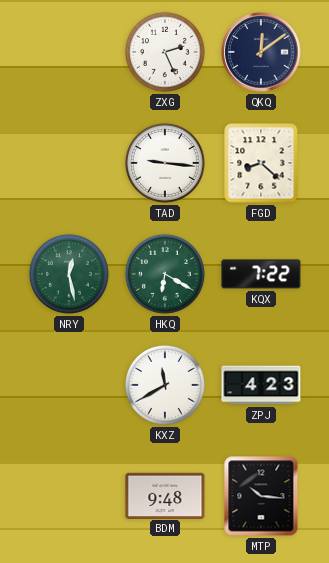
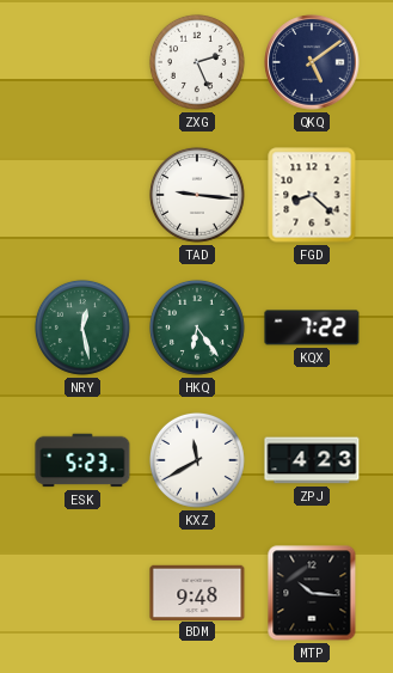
QKQ: 12:09 -> 5:09 (312, 62)
HKQ: 6:20 -> 6:24 (197, 328)
ESK: none -> 5:23 (82, 460)
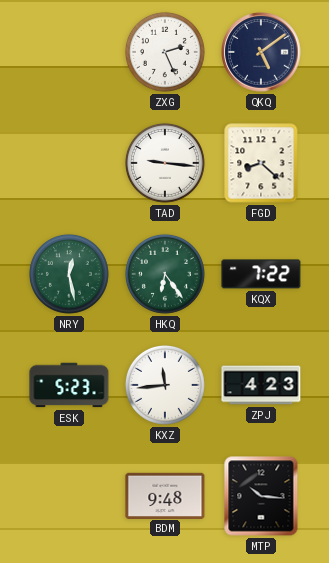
KXZ: 11:40 -> 11:44 (165, 385)
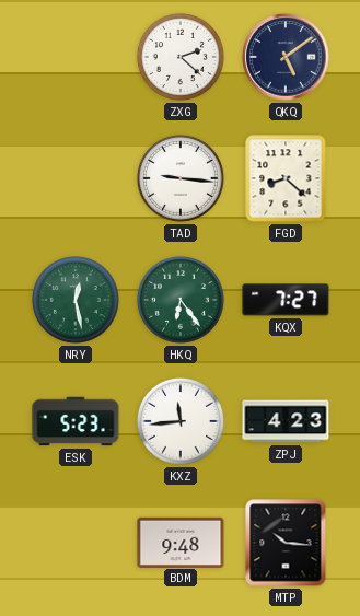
ZXG: 2:26 -> 2:22 (181, 57)
KQX: 7:22 -> 7:27 (286, 300)
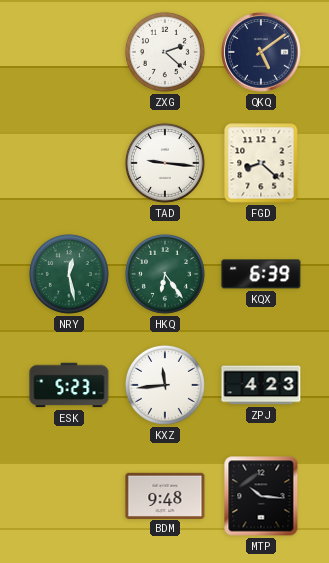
KQX: 7:27 -> 6:39 (261, 274)
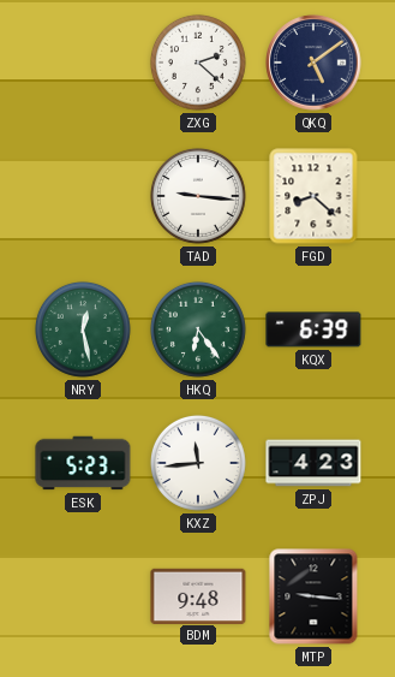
MTP: 10:16 -> 9:16 (313, 596)
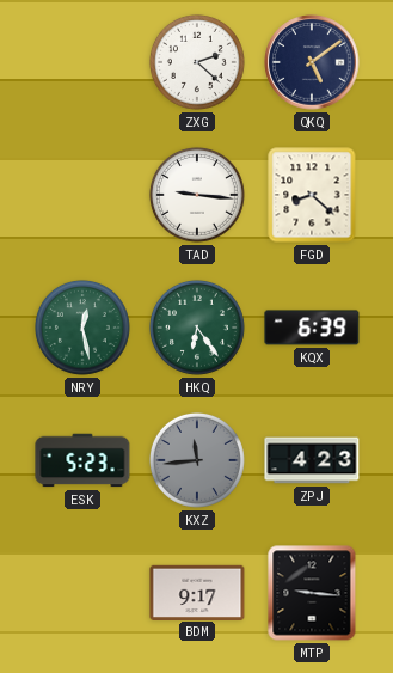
KXZ dial: white -> grey (197, 460)
BDM: 9:48 -> 9:17 (197, 592)
